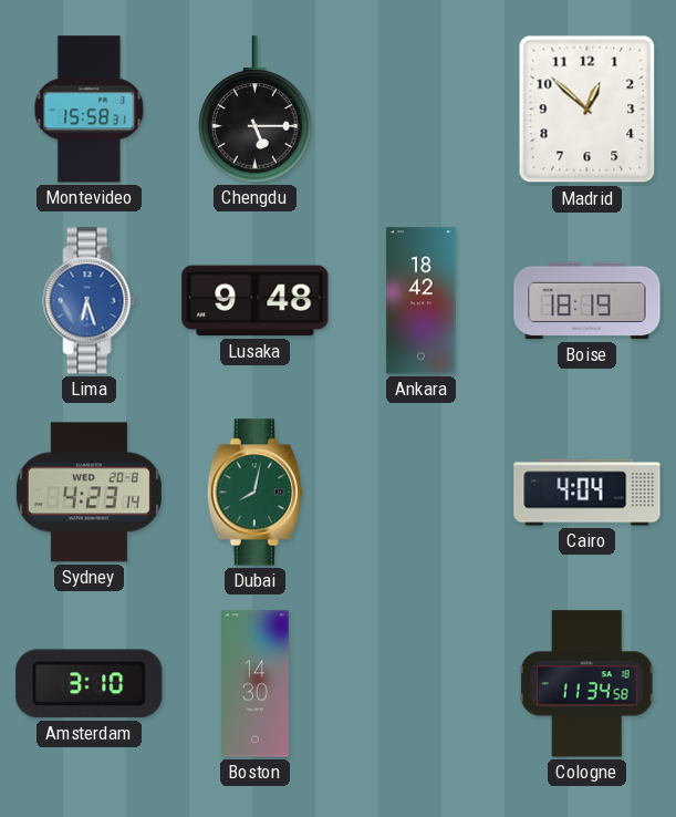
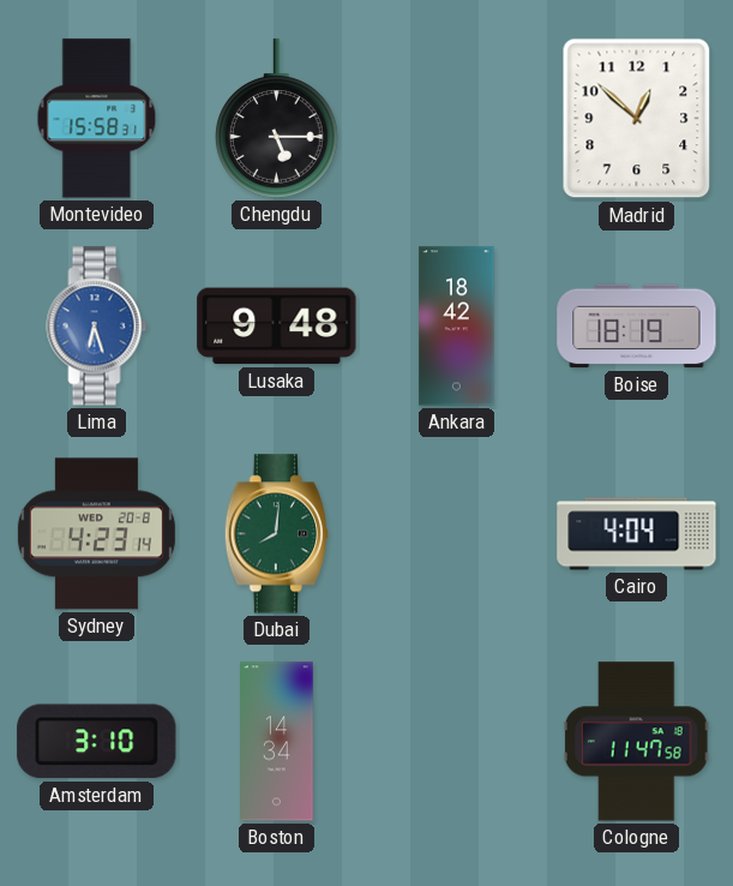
Dubai: 8:02 -> 8:01 (276, 534)
Boston: 14:30 -> 14:34 (277, 742)
Cologne: 11:34 -> 11:47 (636, 742)
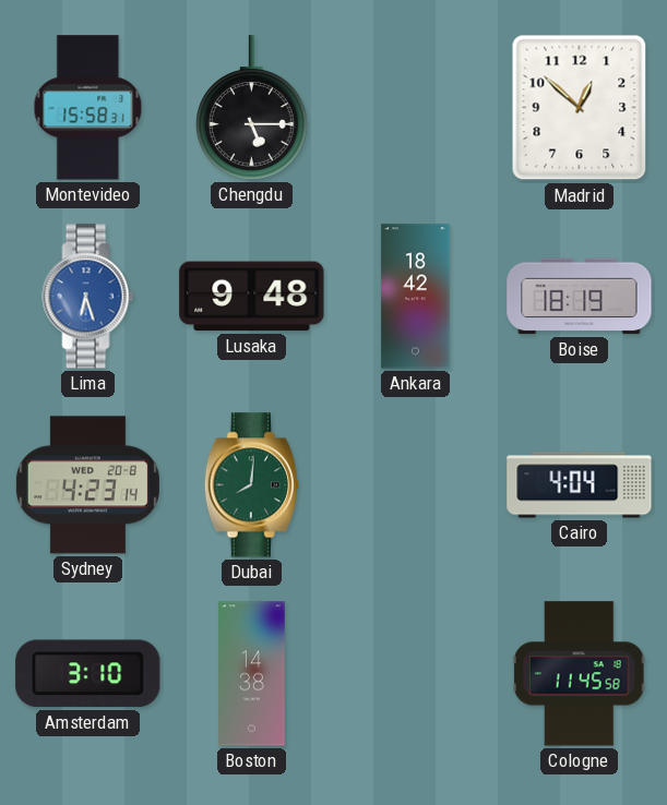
Boston: 14:34 -> 14:38 (252, 674)
Cologne: 11:47 -> 11:45 (579, 674)
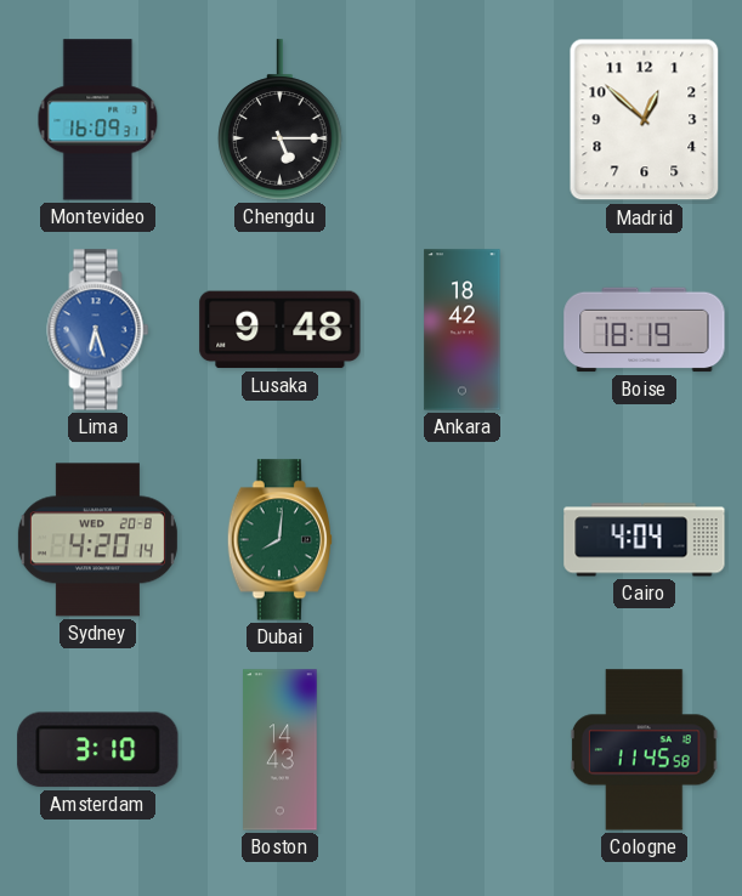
Montevideo: 15:58 -> 16:09 (98, 120)
Sydney: 4:23 -> 4:20 (97, 540)
Boston: 14:38 -> 14:43 (281, 750)
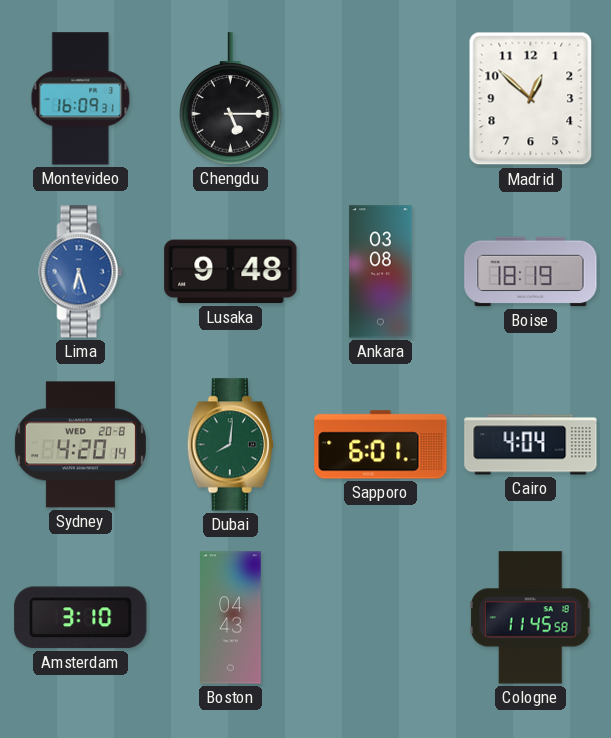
Ankara: 18:42 -> 03:08 (381, 272)
Sapporo: none -> 6:01 (381, 445)
Boston: 14:43 -> 04:43 (231, 618)
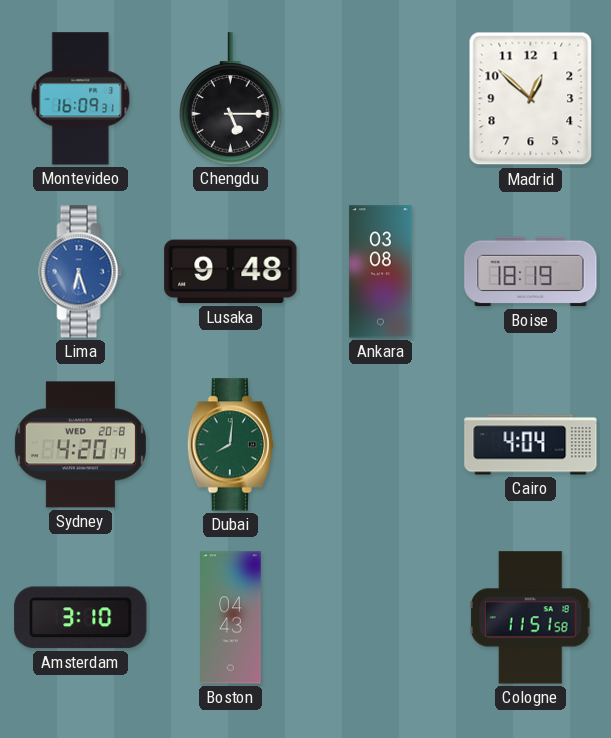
Sapporo: 6:01 -> none (381, 445)
Cologne: 11:45 -> 11:51 (530, 618)
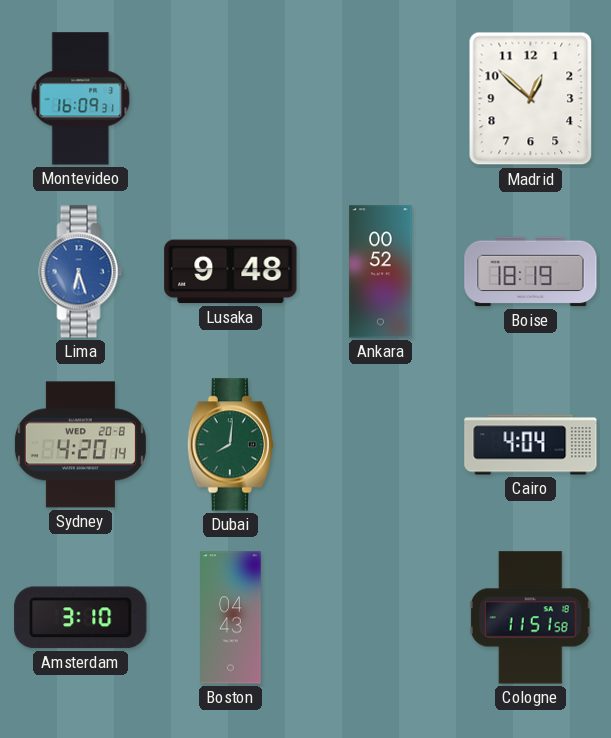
Chengdu: 5:15 -> none (231, 99)
Ankara: 03:08 -> 00:52 (381, 272)
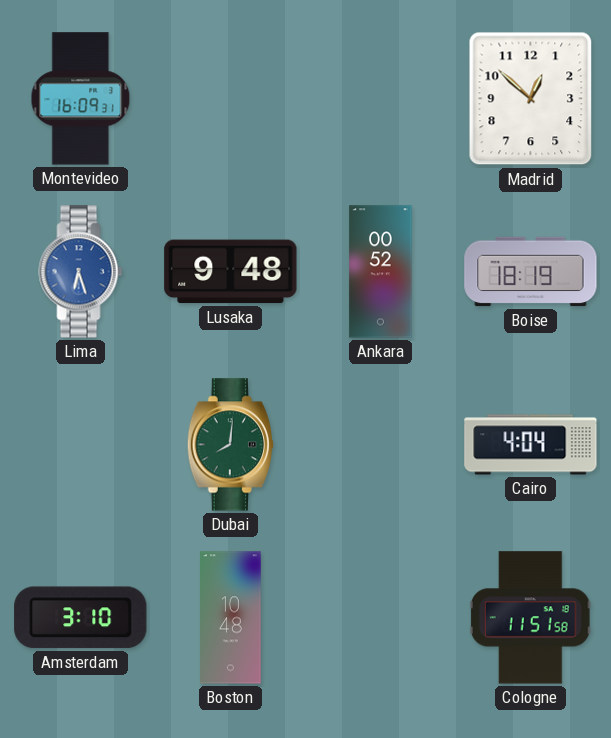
Sydney: 4:20 -> none (80, 445)
Boston: 04:43 -> 10:48 (231, 618)
